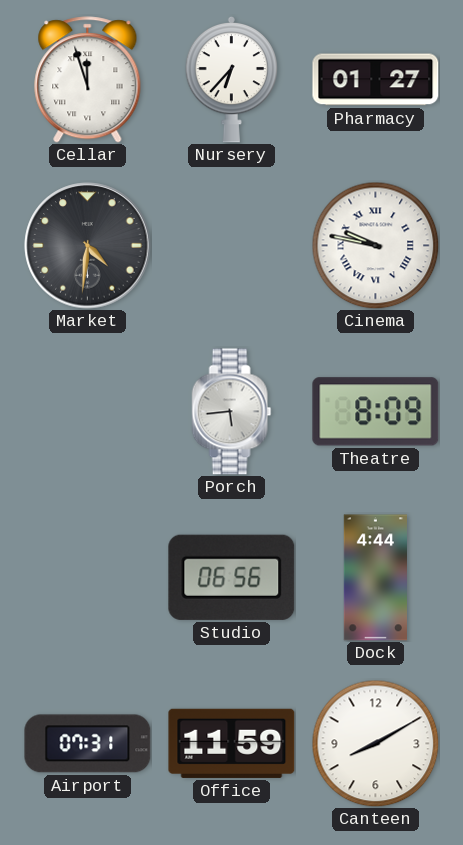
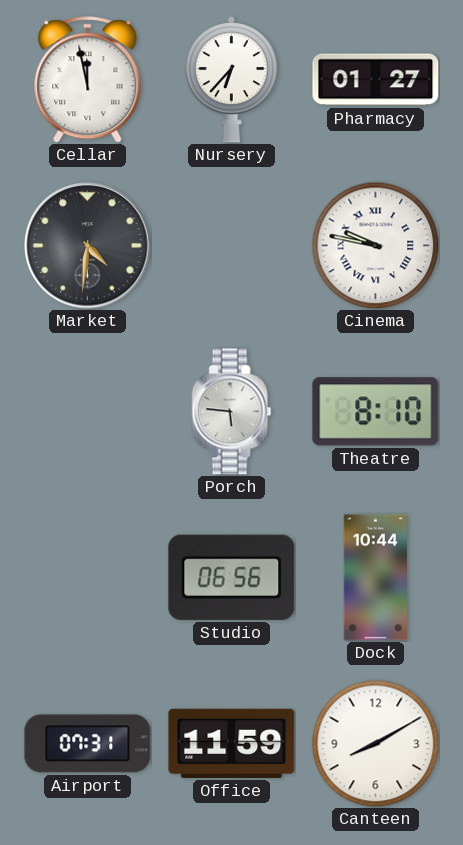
Cellar: 11:57 -> 11:58 (88, 80)
Porch: 5:44 -> 5:46 (232, 412)
Theatre: 8:09 -> 8:10 (376, 412)
Dock: 4:44 -> 10:44 (376, 578)
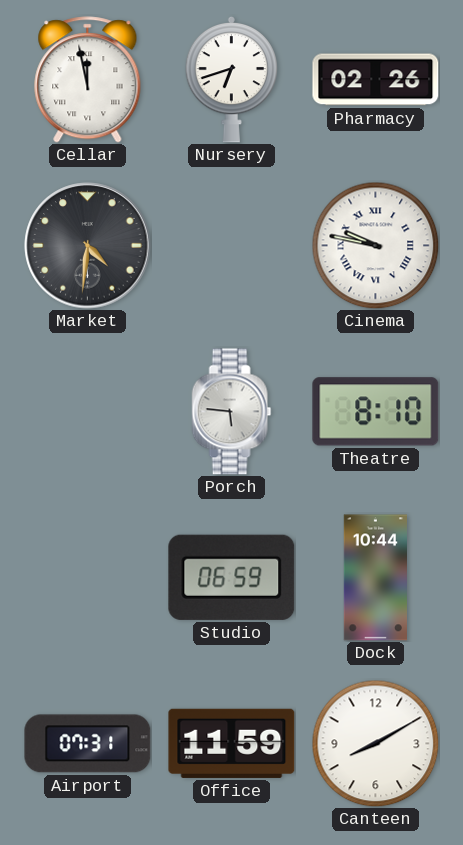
Nursery: 6:37 -> 6:42 (231, 79)
Pharmacy: 01:27 -> 02:26 (376, 80)
Studio: 06:56 -> 06:59 (232, 577)
